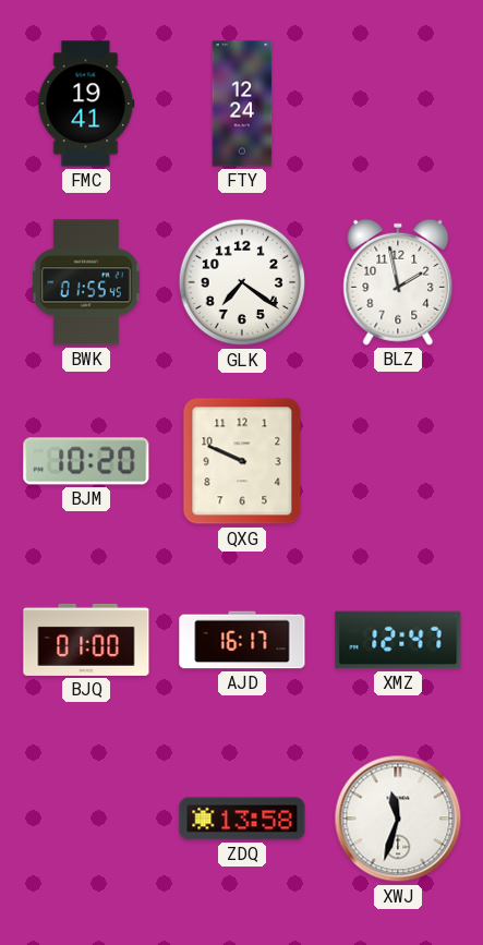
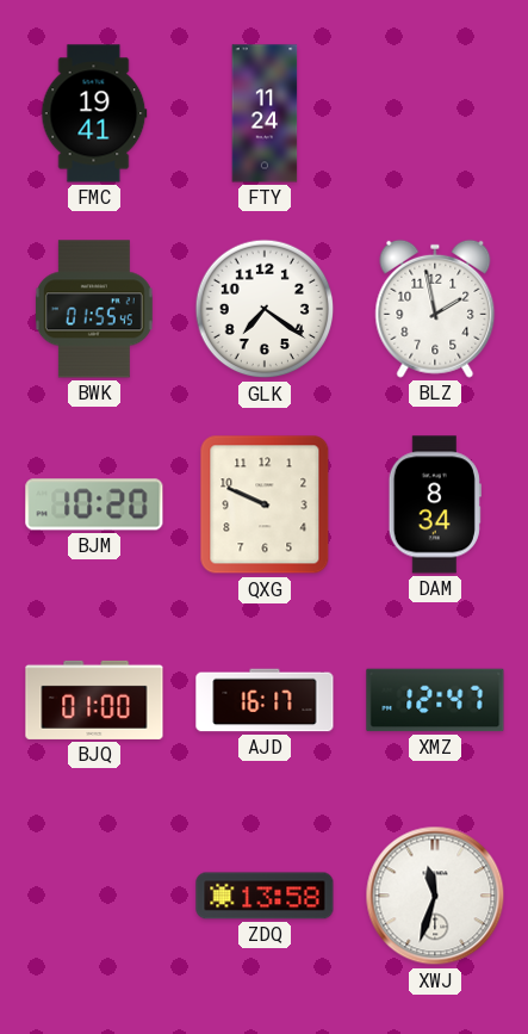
FTY: 12:24 -> 11:24 (265, 113)
DAM: none -> 8:34 (435, 504)
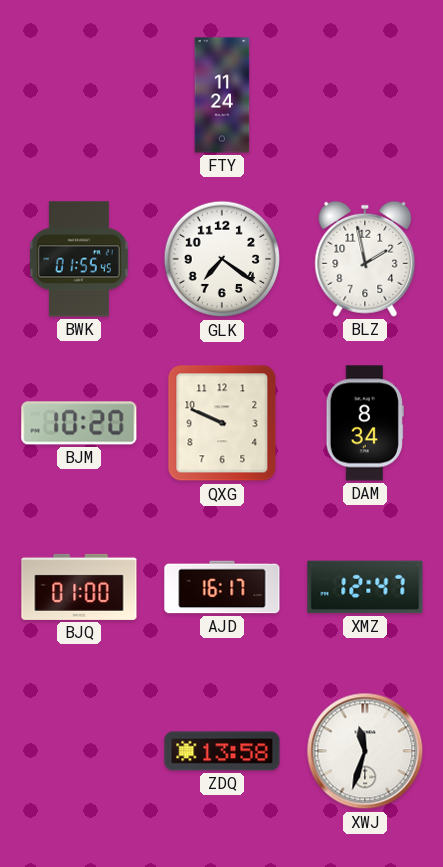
FMC: 19:41 -> none (94, 113)
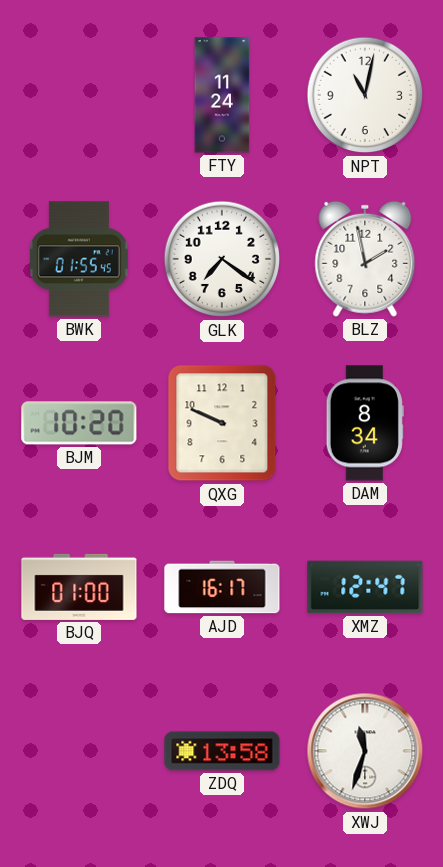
NPT: none -> 11:02 (365, 95)
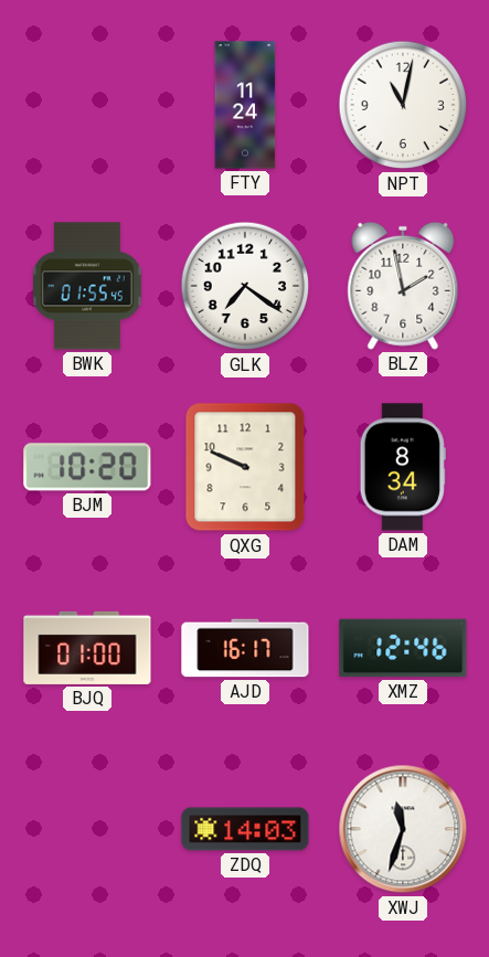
XMZ: 12:47 -> 12:46 (403, 648)
ZDQ: 13:58 -> 14:03 (245, 829)
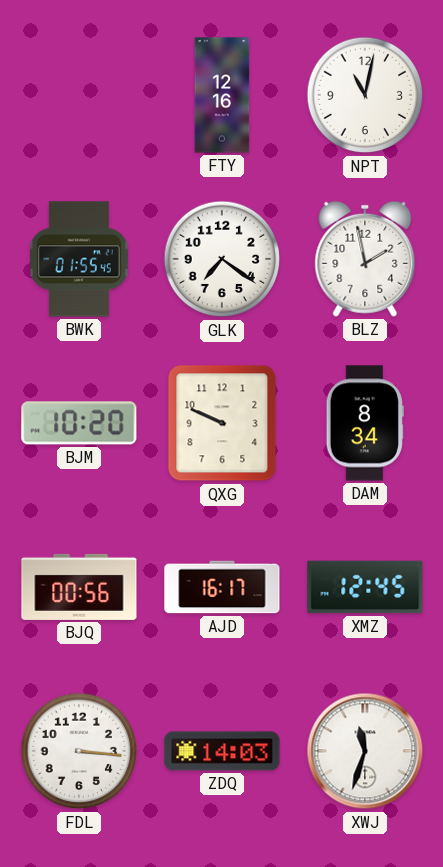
FTY: 11:24 -> 12:16 (222, 95)
BJQ: 01:00 -> 00:56 (79, 587)
XMZ: 12:46 -> 12:45 (365, 587)
FDL: none -> 3:16 (79, 751)
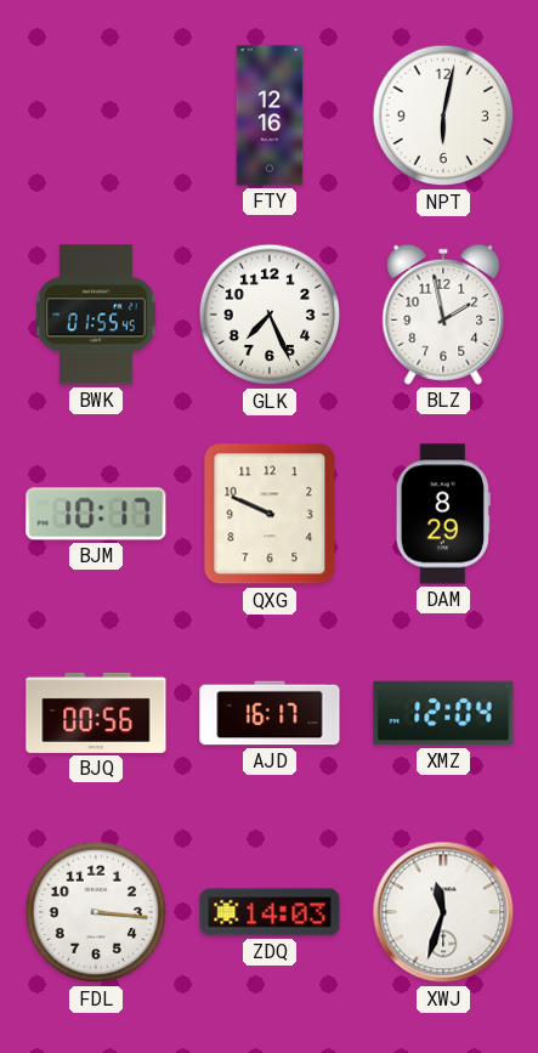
NPT: 11:02 -> 6:02 (443, 115)
GLK: 7:21 -> 7:26 (270, 315)
BJM: 10:20 -> 10:17 (96, 514)
DAM: 8:34 -> 8:29 (443, 514)
XMZ: 12:45 -> 12:04 (443, 713)
